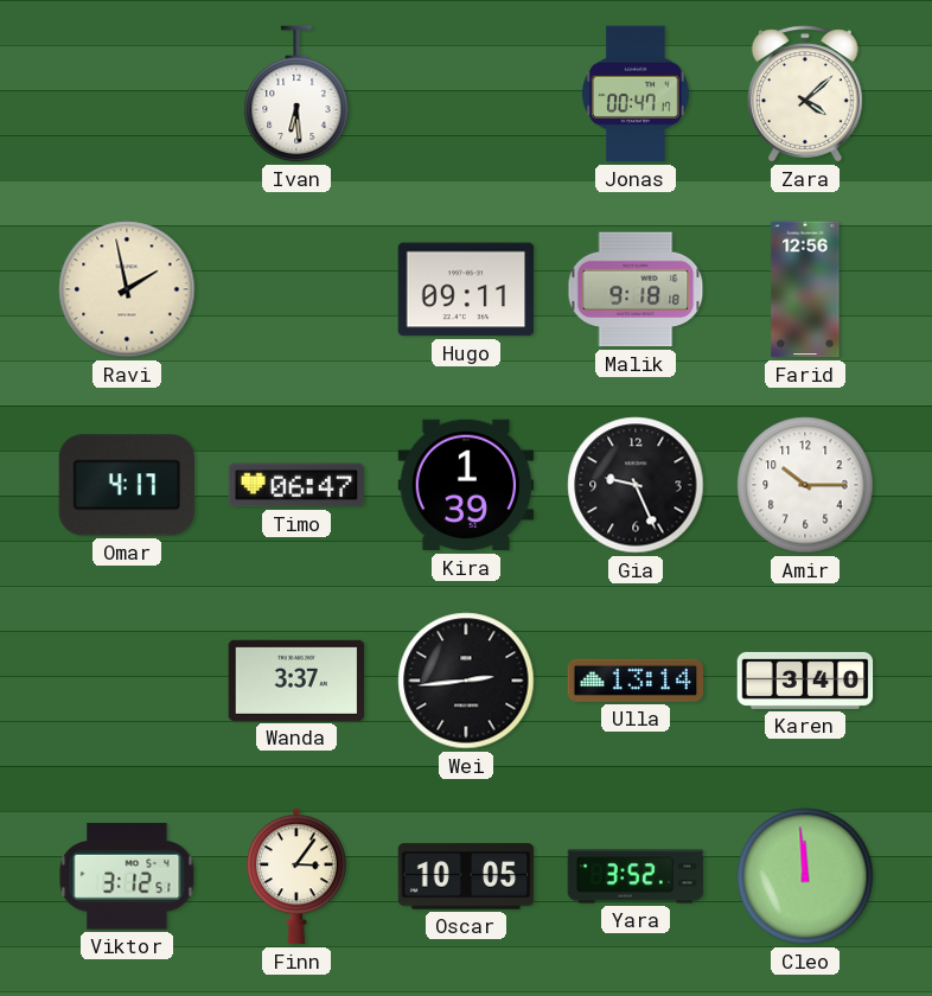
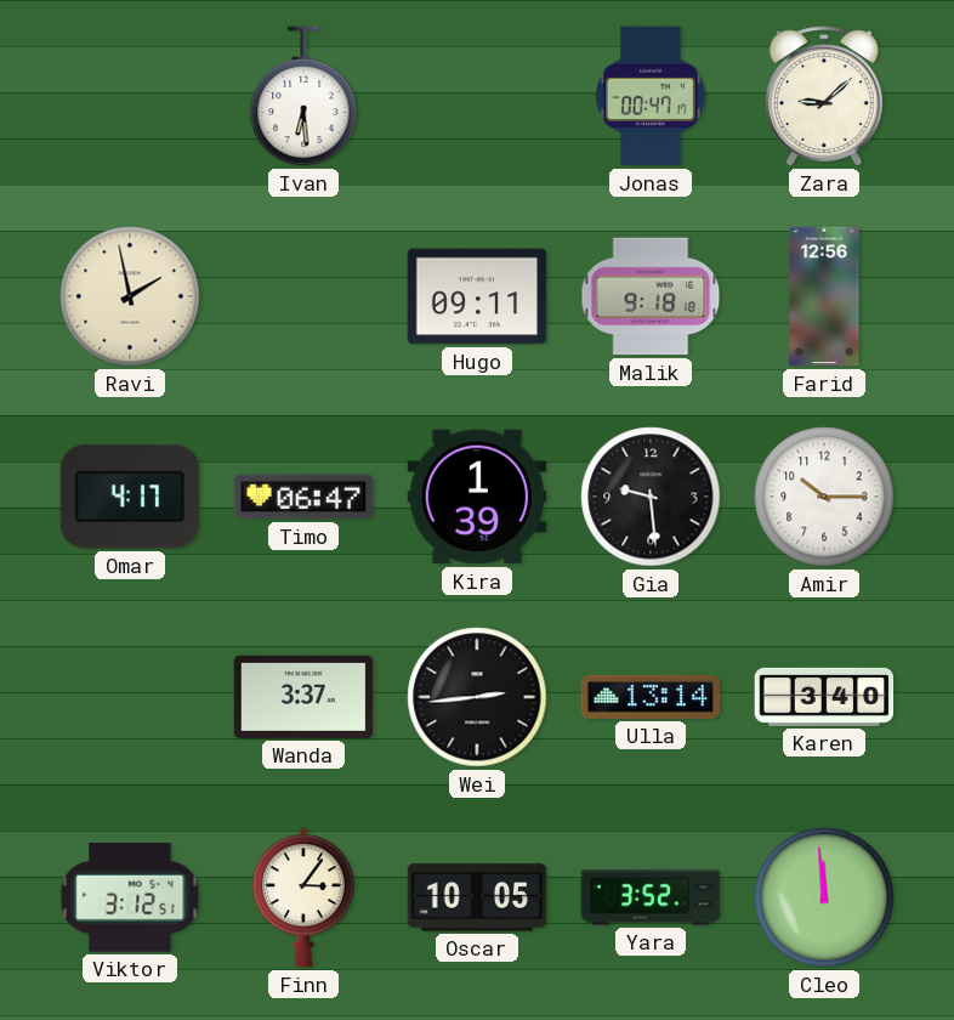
Zara: 4:08 -> 9:08 (824, 96)
Gia: 9:26 -> 9:29 (651, 497)
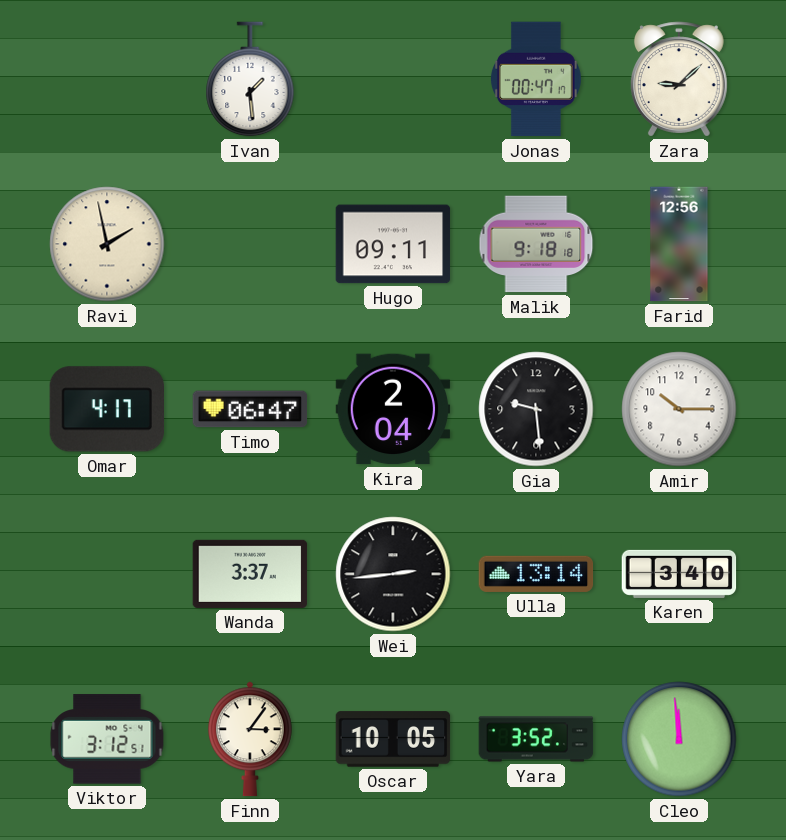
Ivan: 6:29 -> 1:29 (250, 79)
Kira: 1:39 -> 2:04 (393, 409)
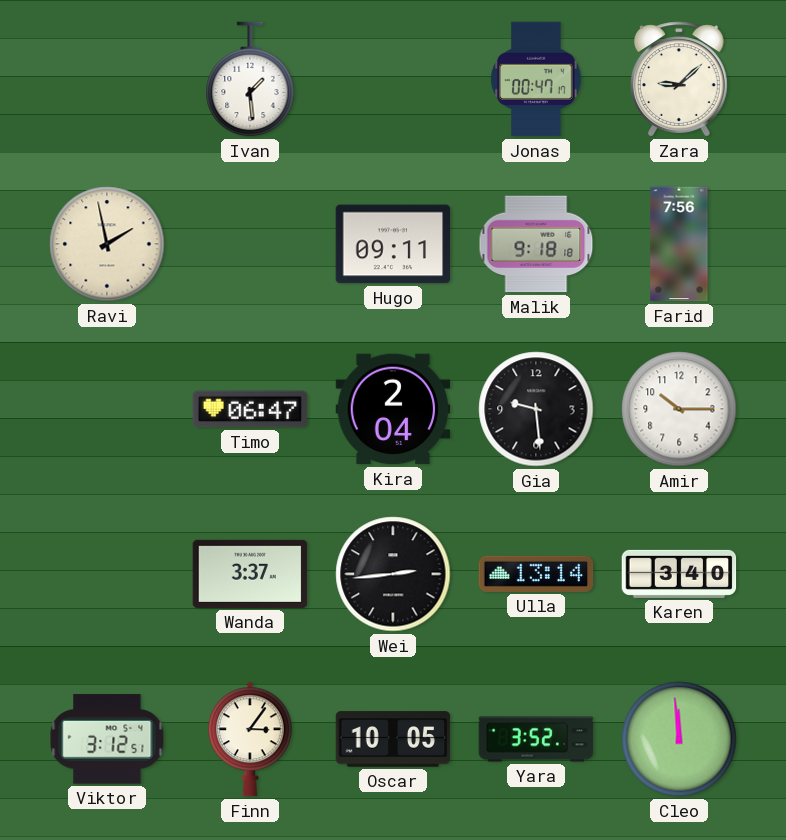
Farid: 12:56 -> 7:56 (679, 244)
Omar: 4:17 -> none (106, 409)
